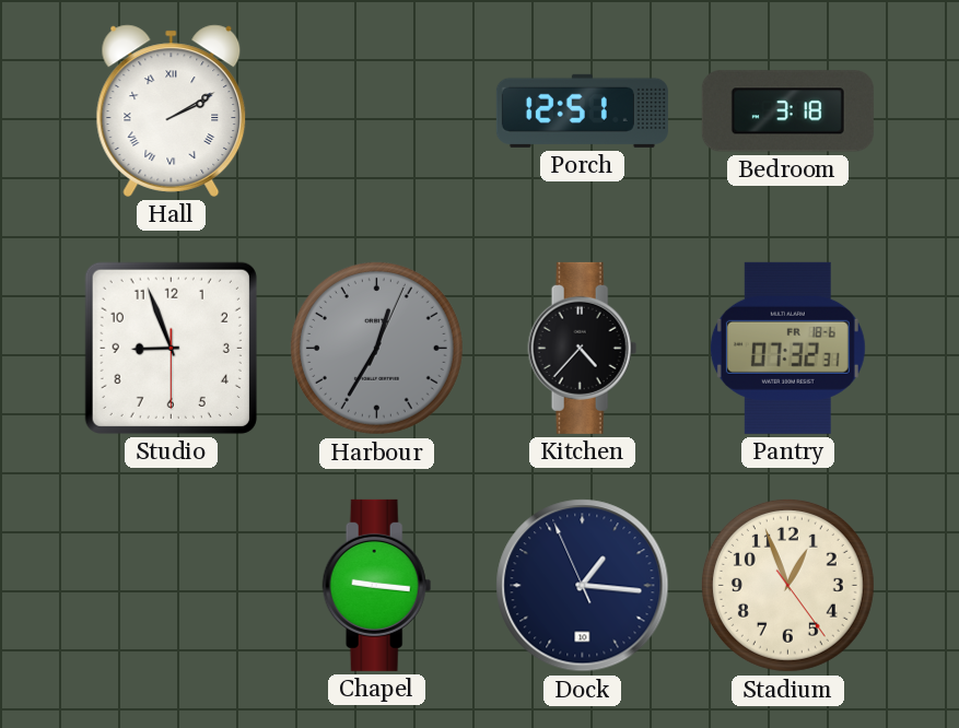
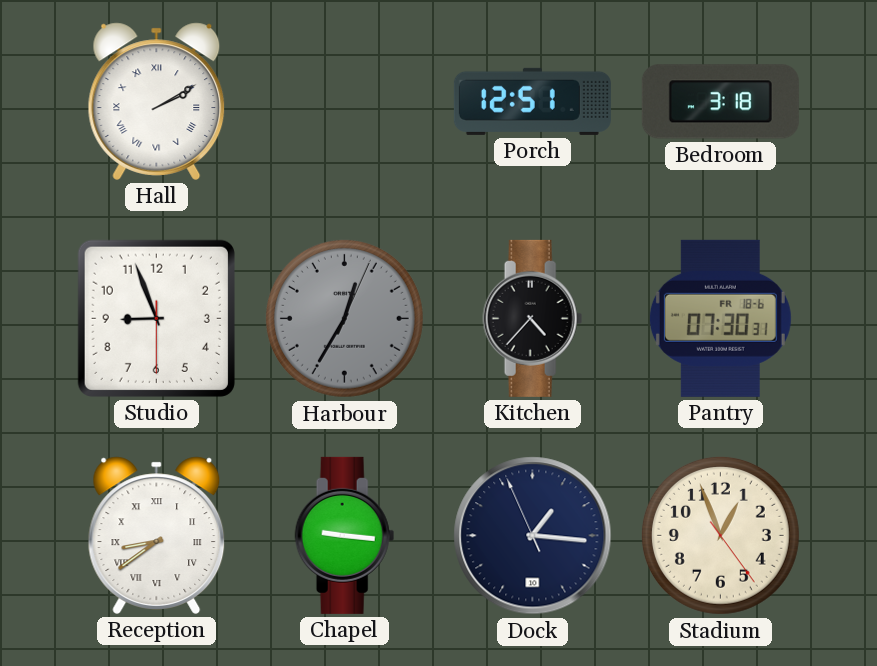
Pantry: 07:32 -> 07:30 (720, 318)
Reception: none -> 8:39 (157, 535)
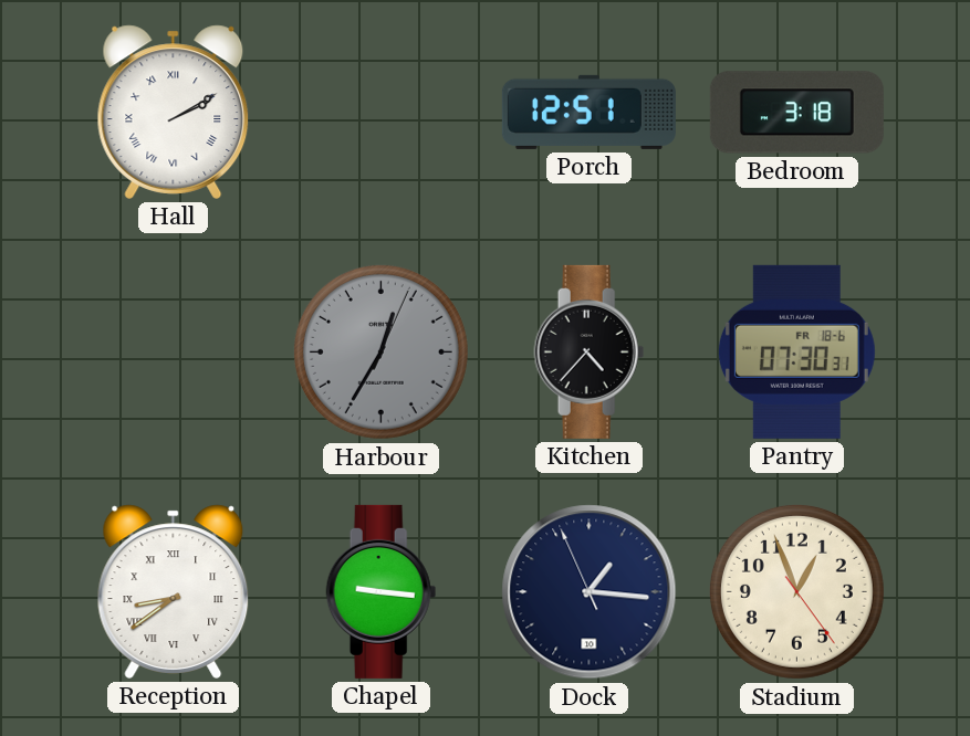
Studio: 8:56 -> none (156, 318)
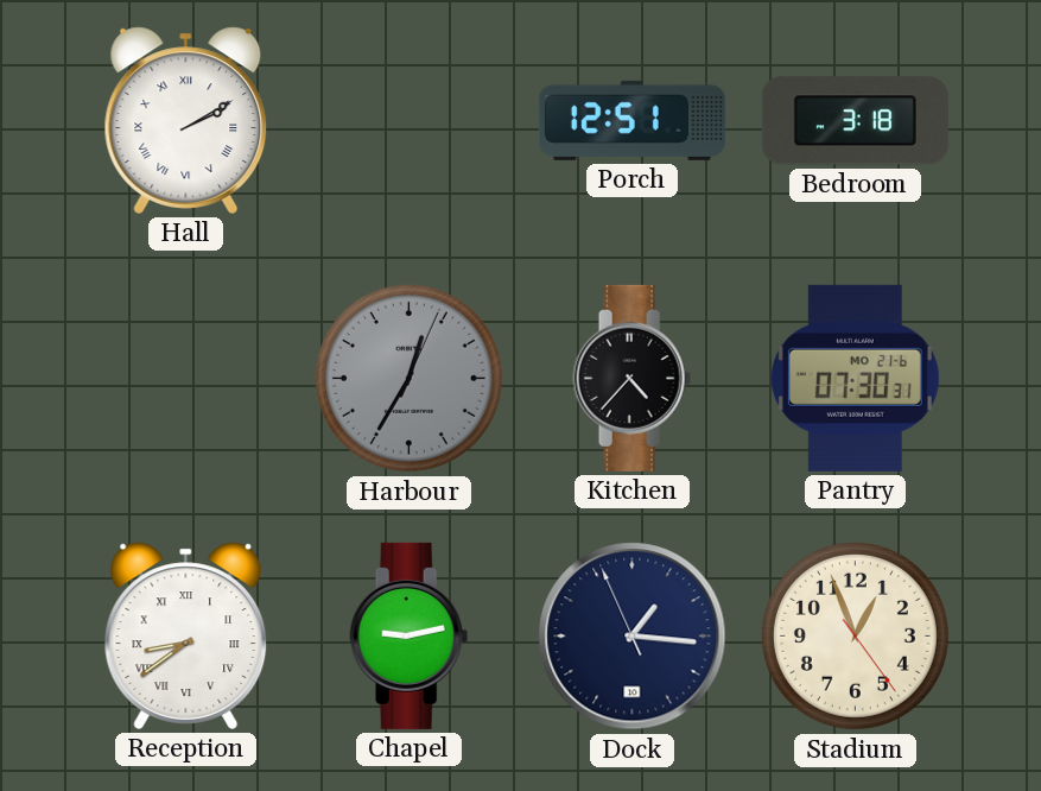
Pantry date: FR 18-6 -> MO 21-6 (855, 378)
Chapel: 9:16 -> 9:13 (410, 635)
